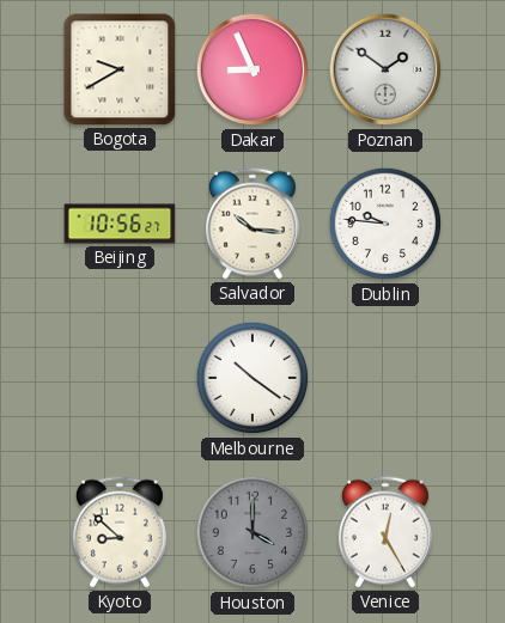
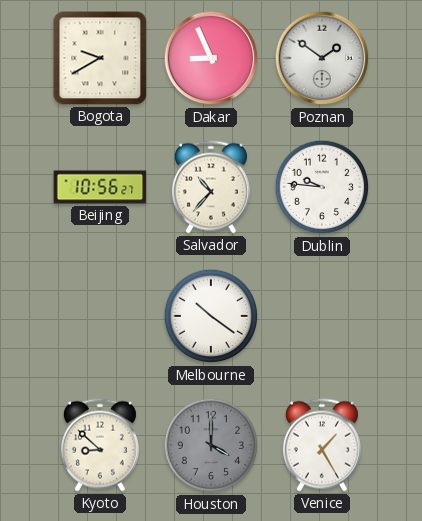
Salvador: 10:16 -> 10:37 (211, 187)
Venice: 12:25 -> 1:25 (322, 445)
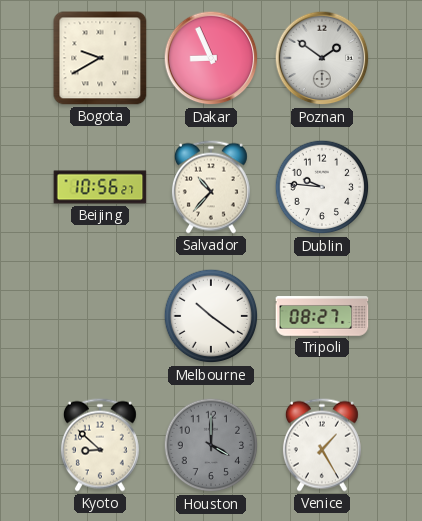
Tripoli: none -> 08:27 (322, 316)
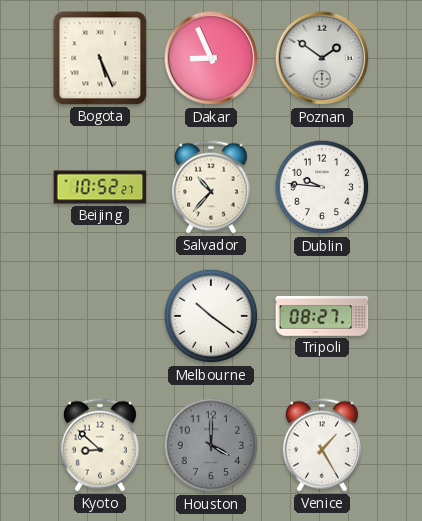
Bogota: 9:40 -> 5:26 (100, 58)
Beijing: 10:56 -> 10:52 (100, 187)
